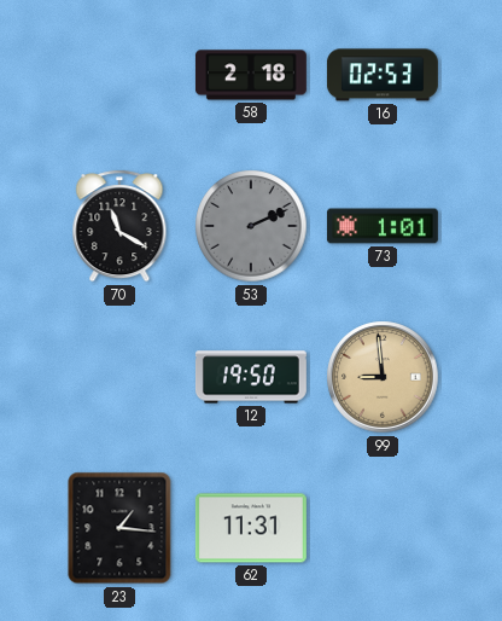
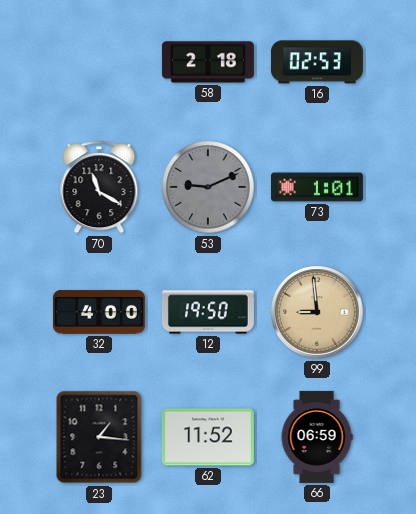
53: 2:11 -> 9:11 (208, 187)
32: none -> 4:00 (99, 312)
62: 11:31 -> 11:52 (208, 437)
66: none -> 06:59 (317, 437)
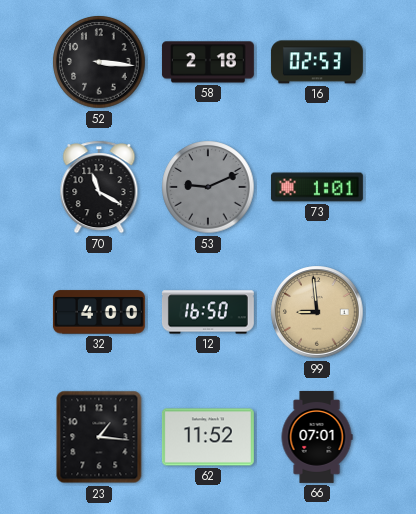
52: none -> 3:16 (99, 62)
12: 19:50 -> 16:50 (208, 312)
66: 06:59 -> 07:01 (317, 437)
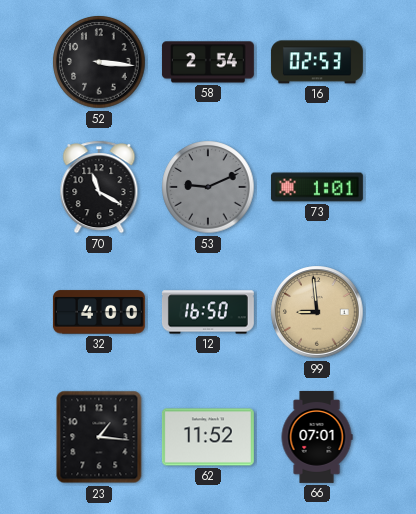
58: 2:18 -> 2:54 (208, 62)
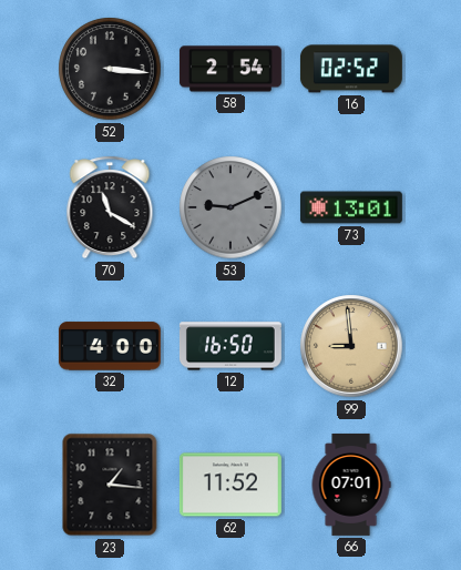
16: 02:53 -> 02:52 (351, 69)
73: 1:01 -> 13:01 (351, 207)
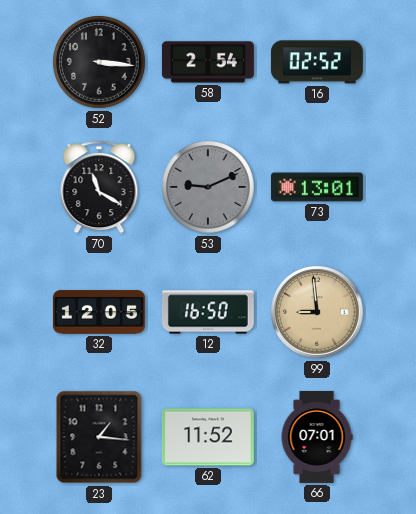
32: 4:00 -> 12:05 (99, 312)
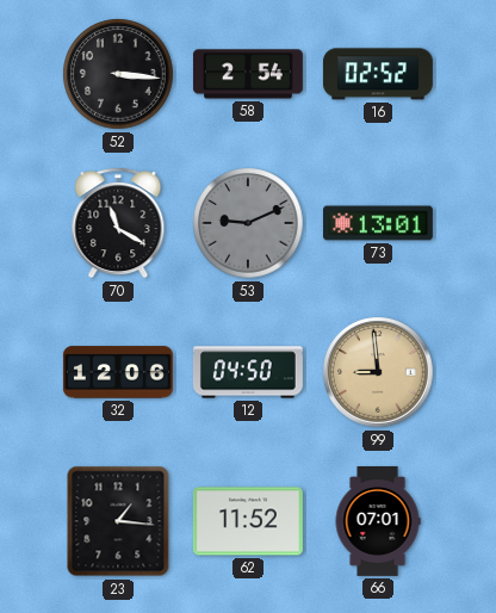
32: 12:05 -> 12:06 (118, 372)
12: 16:50 -> 04:50 (248, 372)
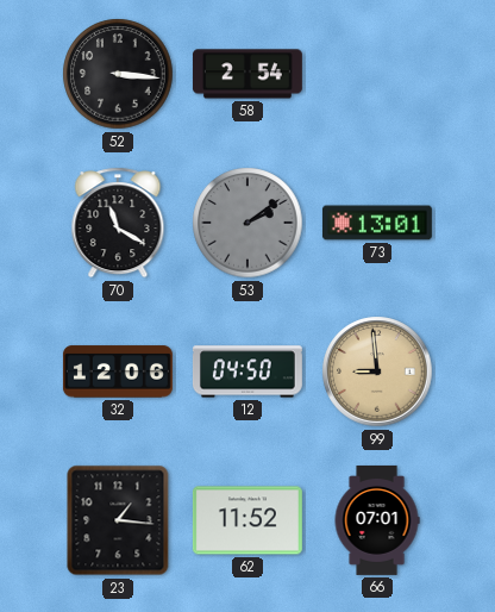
16: 02:52 -> none (378, 74)
53: 9:11 -> 2:09 (248, 223)
